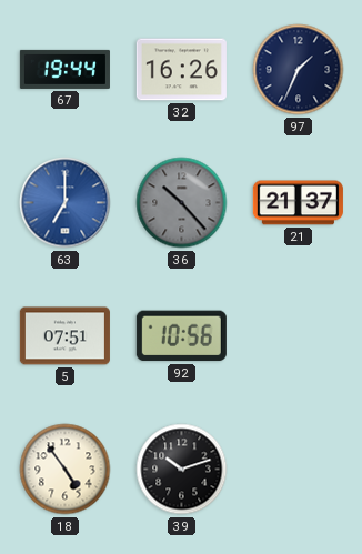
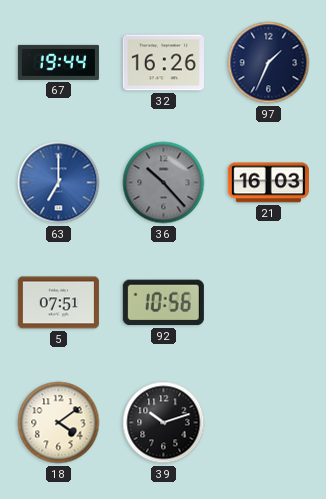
21: 21:37 -> 16:03 (268, 183)
18: 4:54 -> 4:09 (59, 423)
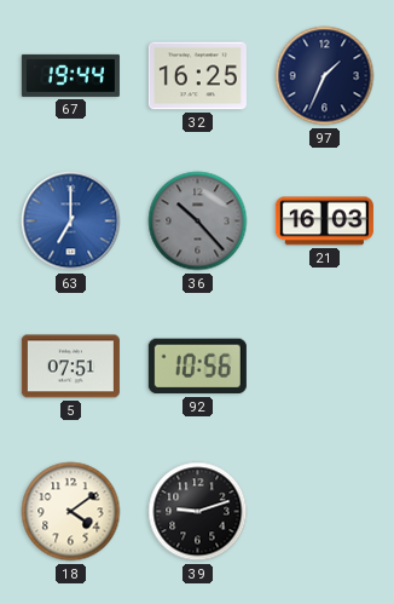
32: 16:26 -> 16:25 (197, 76)
39: 10:12 -> 9:12 (198, 512)
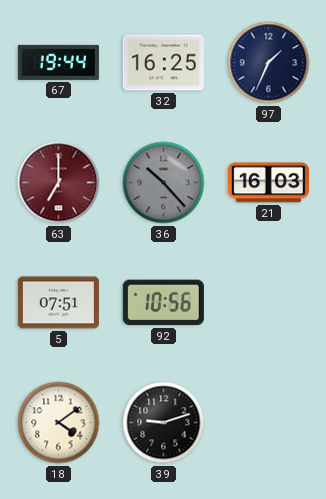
63 dial: blue -> burgundy (59, 183)
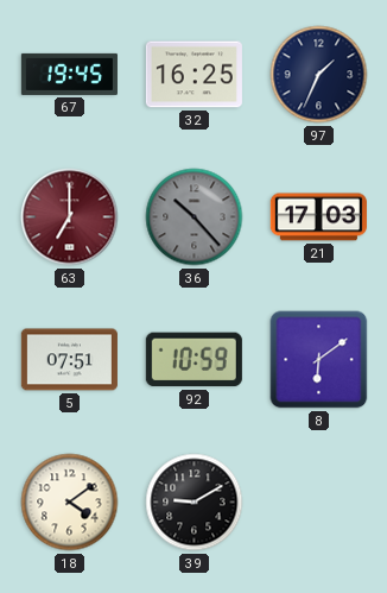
67: 19:44 -> 19:45 (69, 74)
21: 16:03 -> 17:03 (318, 217)
92: 10:56 -> 10:59 (193, 360)
8: none -> 6:09 (319, 360)
39: 9:12 -> 9:10 (195, 503)
